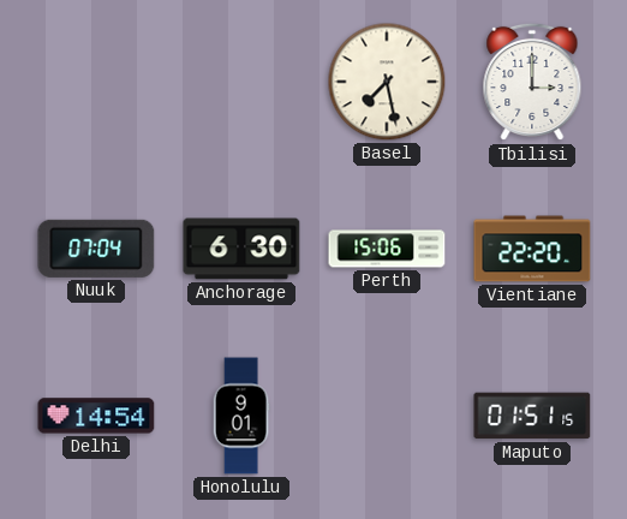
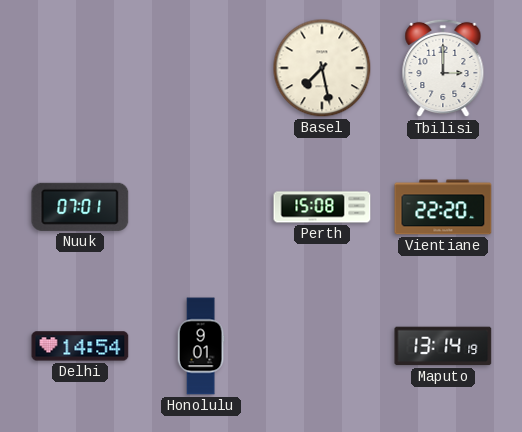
Nuuk: 07:04 -> 07:01 (80, 207)
Anchorage: 6:30 -> none (241, 249)
Perth: 15:06 -> 15:08 (322, 207)
Maputo: 01:51 -> 13:14 (443, 346)
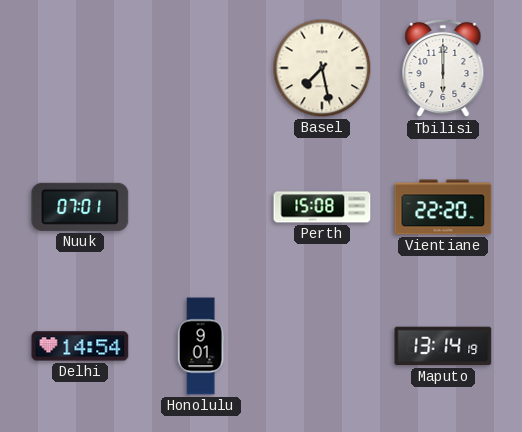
Tbilisi: 3:00 -> 6:00 (443, 68)
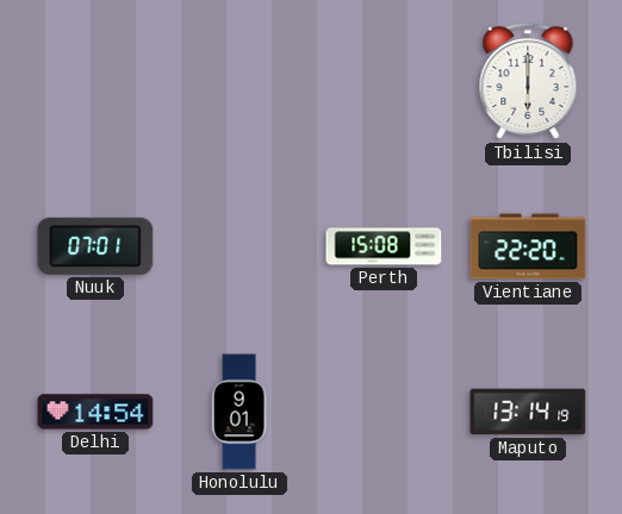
Basel: 7:28 -> none (322, 68)
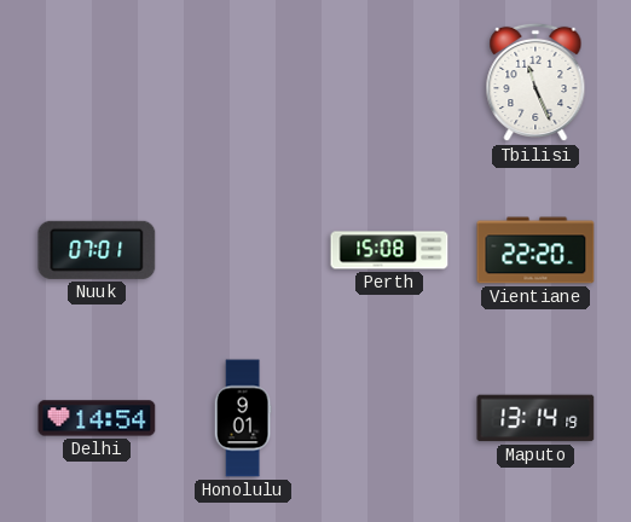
Tbilisi: 6:00 -> 11:26 (536, 82)
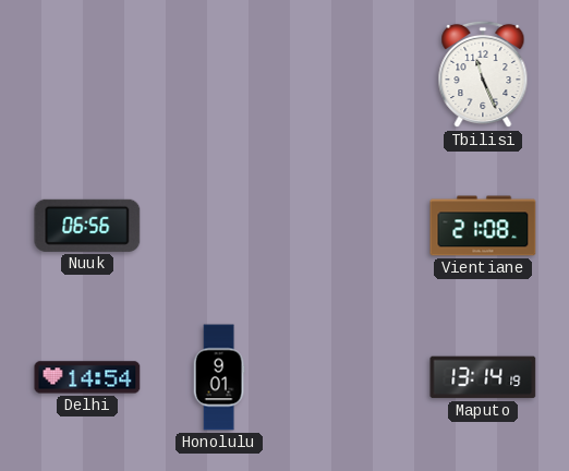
Nuuk: 07:01 -> 06:56 (87, 226)
Perth: 15:08 -> none (389, 250)
Vientiane: 22:20 -> 21:08 (483, 226)
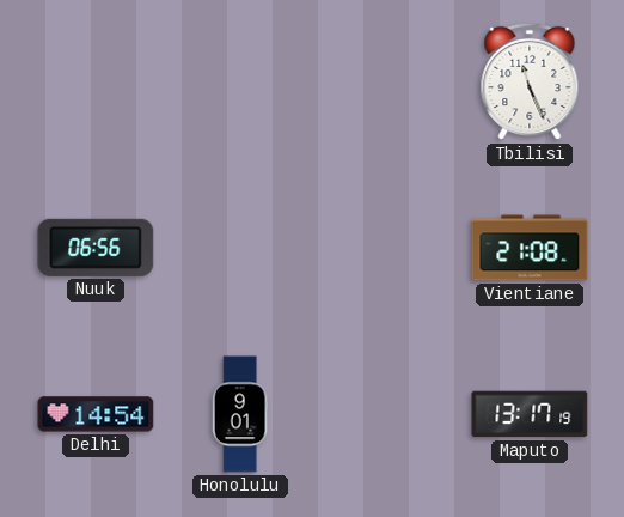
Maputo: 13:14 -> 13:17 (530, 414)
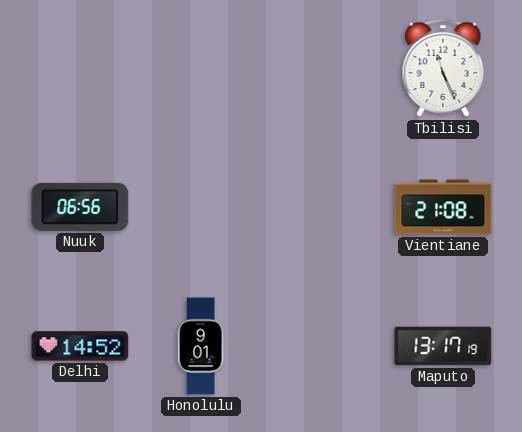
Delhi: 14:54 -> 14:52 (80, 346)
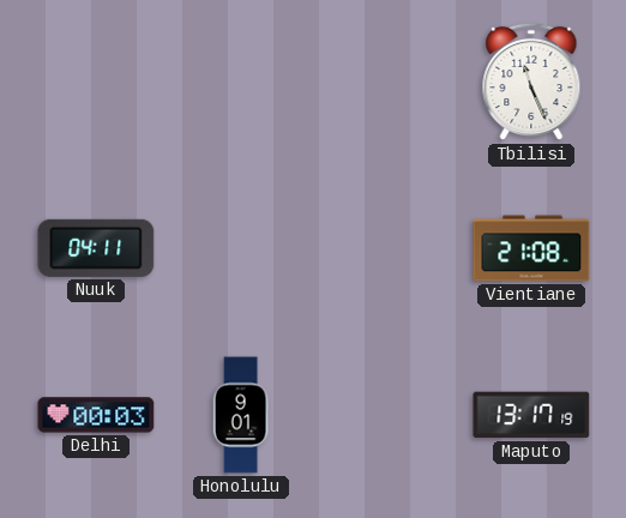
Nuuk: 06:56 -> 04:11 (96, 248)
Delhi: 14:52 -> 00:03 (96, 415)
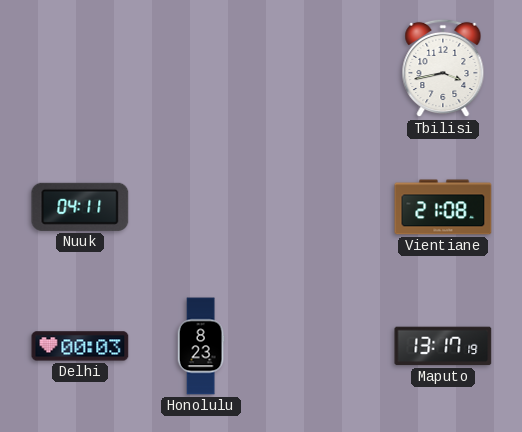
Tbilisi: 11:26 -> 3:43 (443, 68)
Honolulu: 9:01 -> 8:23 (201, 346)
